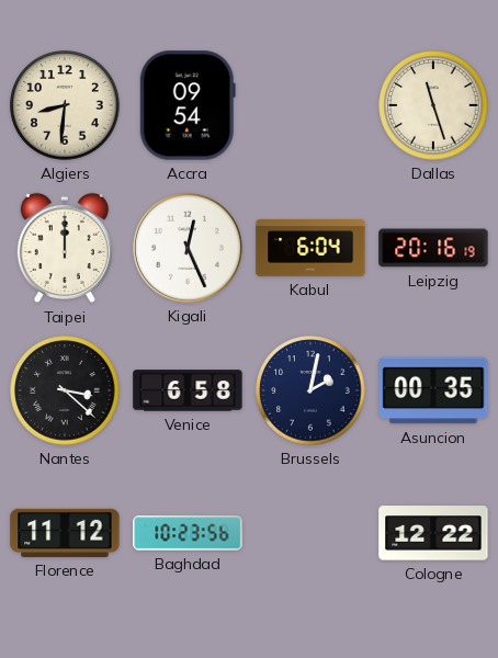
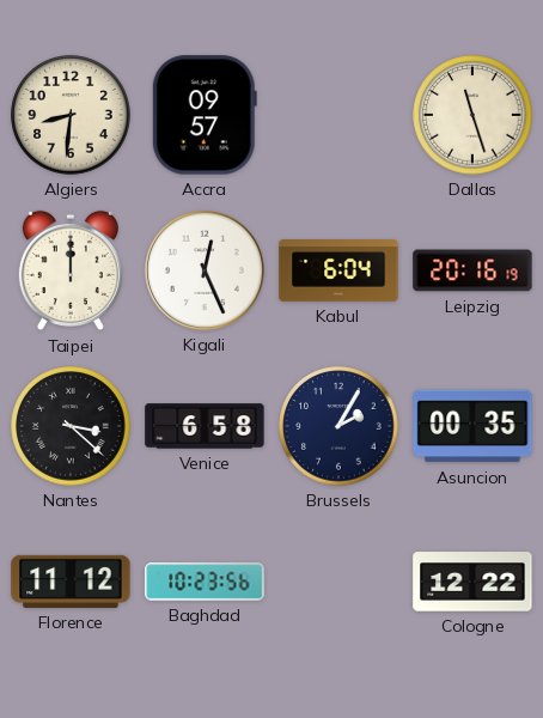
Accra: 09:54 -> 09:57 (205, 115)
Brussels: 2:02 -> 2:05 (338, 426)
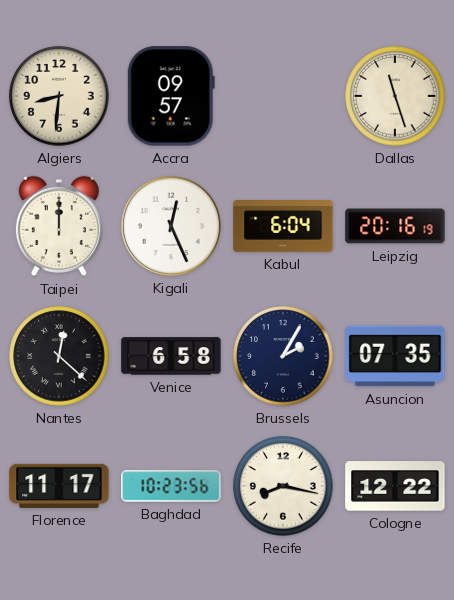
Nantes: 3:22 -> 12:22 (59, 356)
Asuncion: 00:35 -> 07:35 (395, 356)
Florence: 11:12 -> 11:17 (59, 486)
Recife: none -> 8:17 (283, 486)
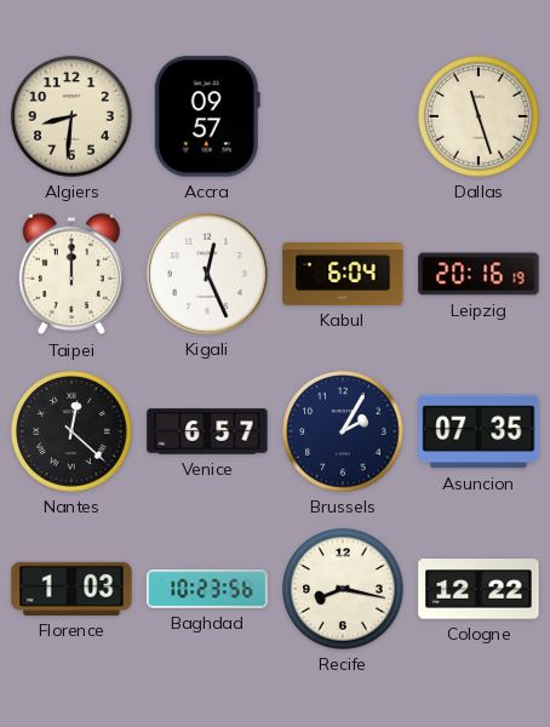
Venice: 6:58 -> 6:57 (207, 431)
Florence: 11:17 -> 1:03 (71, 589)
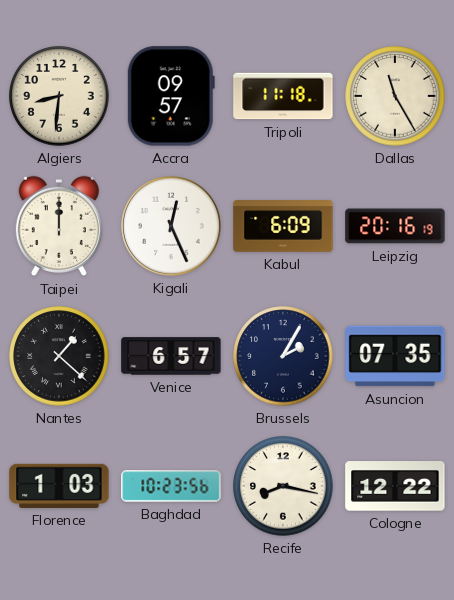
Tripoli: none -> 11:18 (283, 96)
Dallas: 11:27 -> 11:25 (395, 96)
Kabul: 6:04 -> 6:09 (283, 227)
Nantes: 12:22 -> 1:22 (59, 356)
